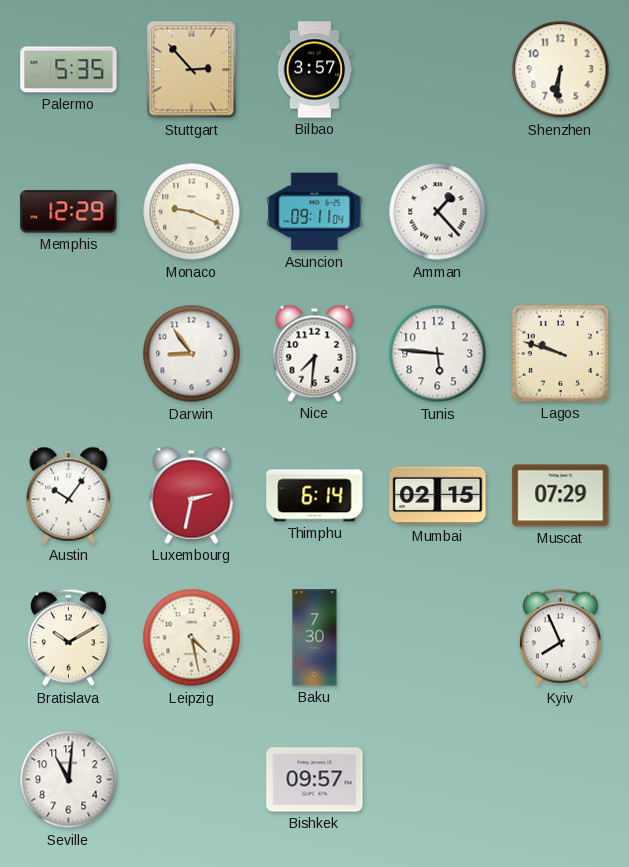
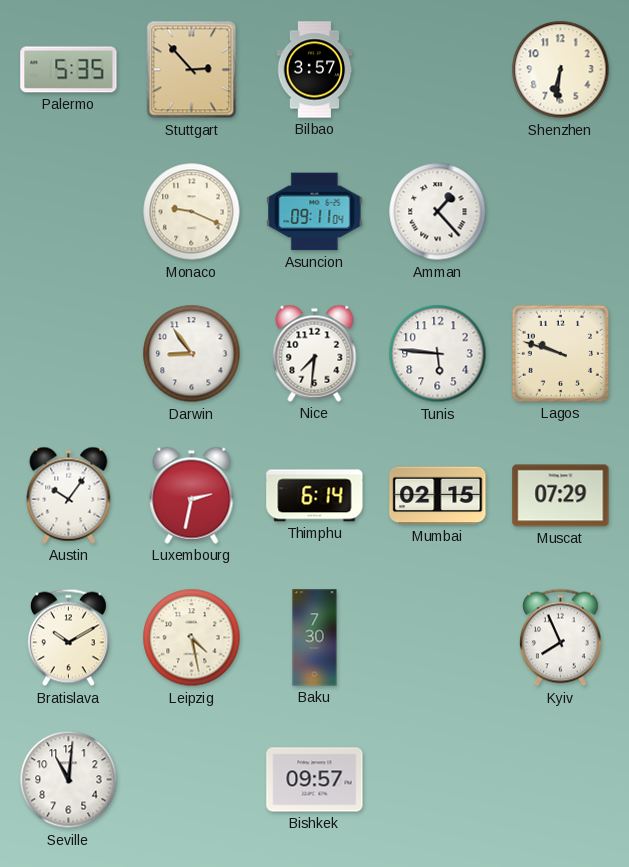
Memphis: 12:29 -> none (69, 212)
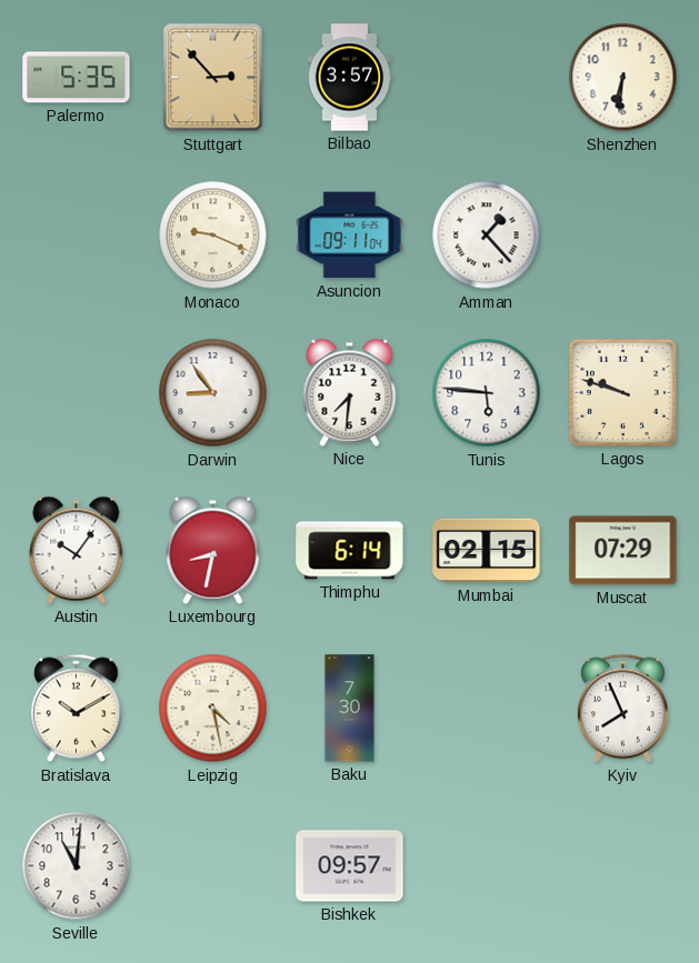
Luxembourg: 2:32 -> 8:32 (213, 550)
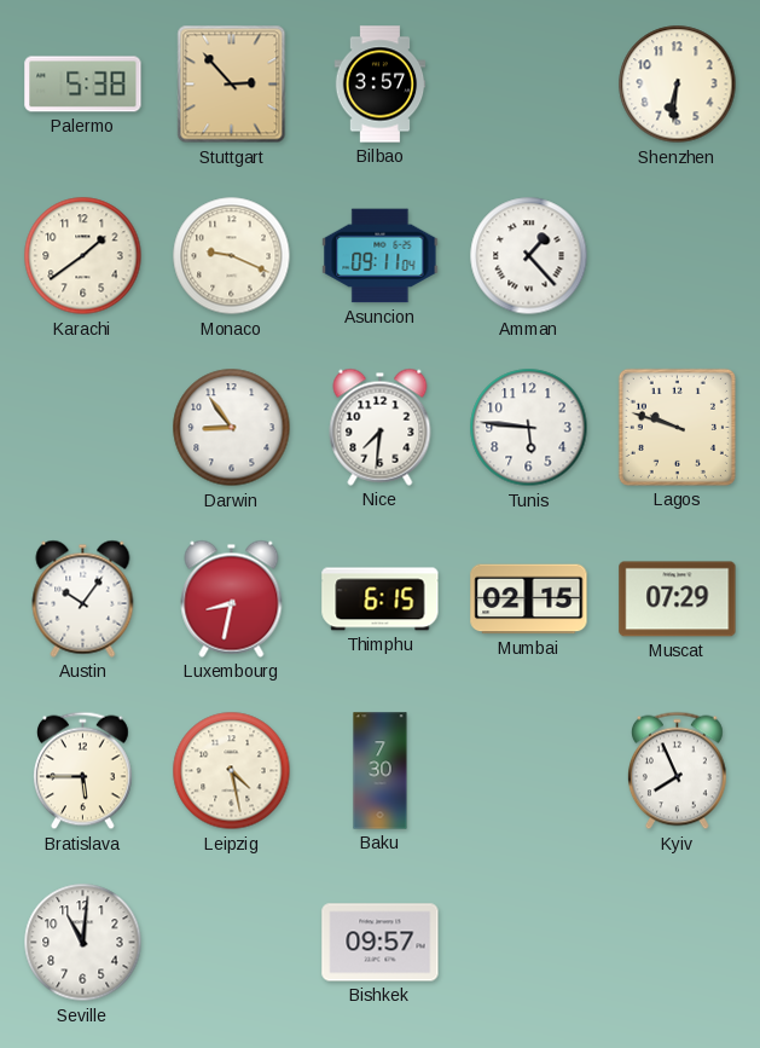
Palermo: 5:35 -> 5:38 (83, 85)
Karachi: none -> 1:39 (83, 256)
Thimphu: 6:14 -> 6:15 (381, 600)
Bratislava: 10:10 -> 5:45 (82, 771)
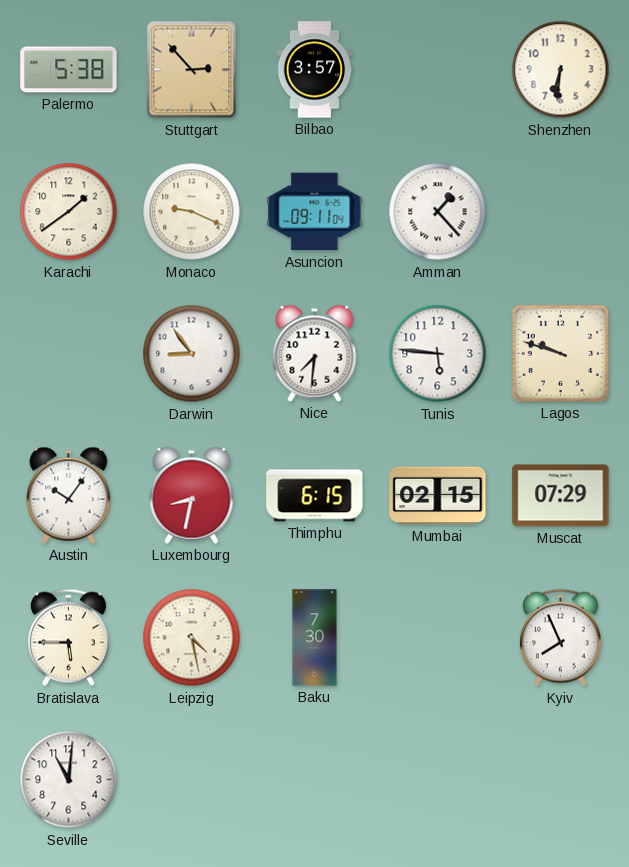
Bishkek: 09:57 -> none (381, 943)
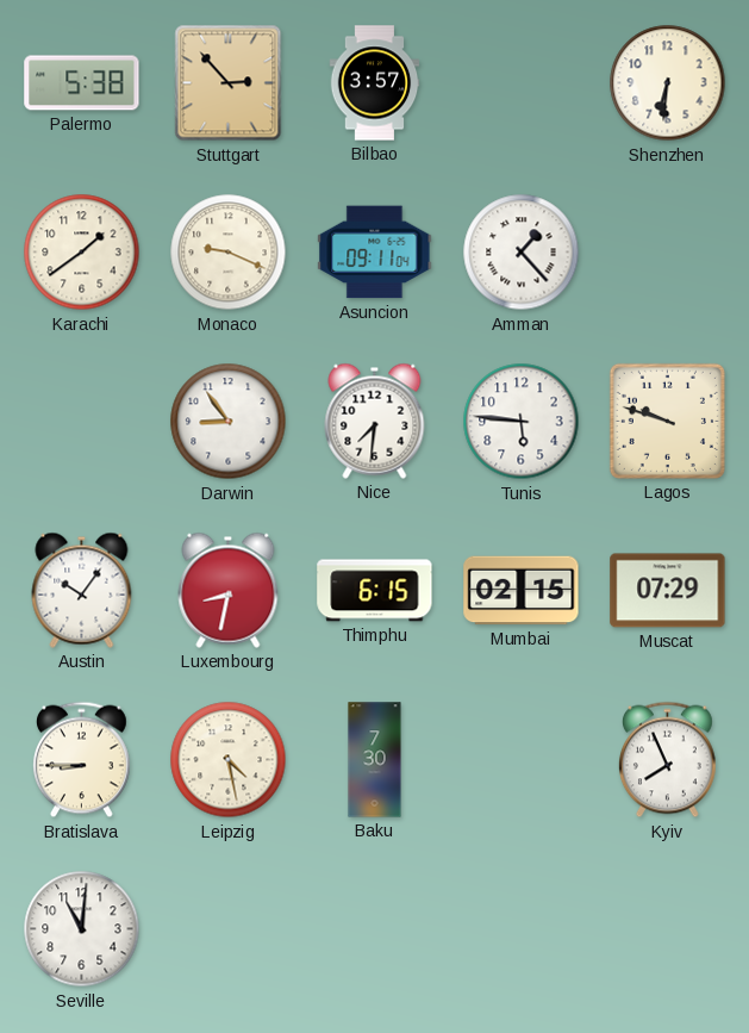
Bratislava: 5:45 -> 8:45 (81, 760)
